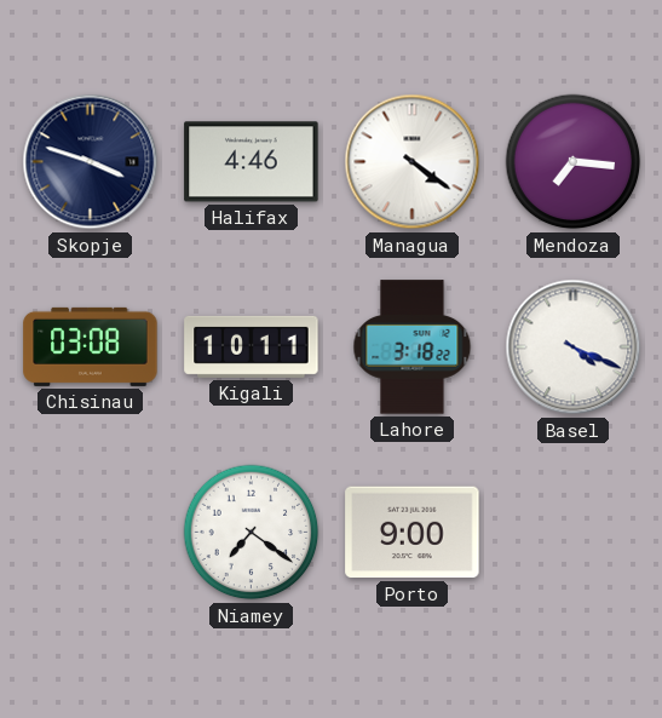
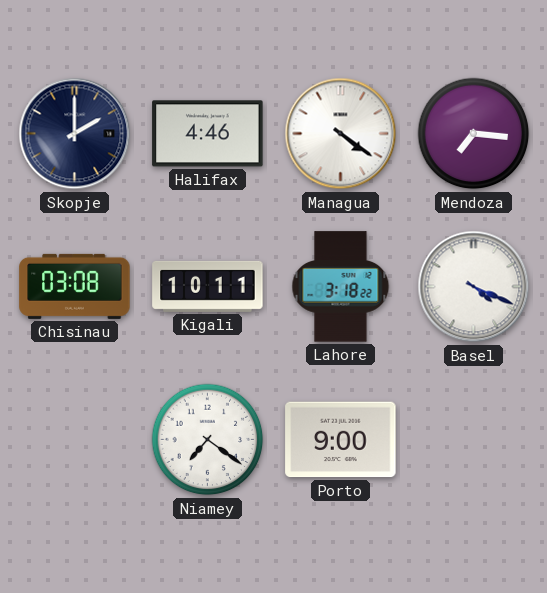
Skopje: 3:48 -> 2:00 (75, 134)
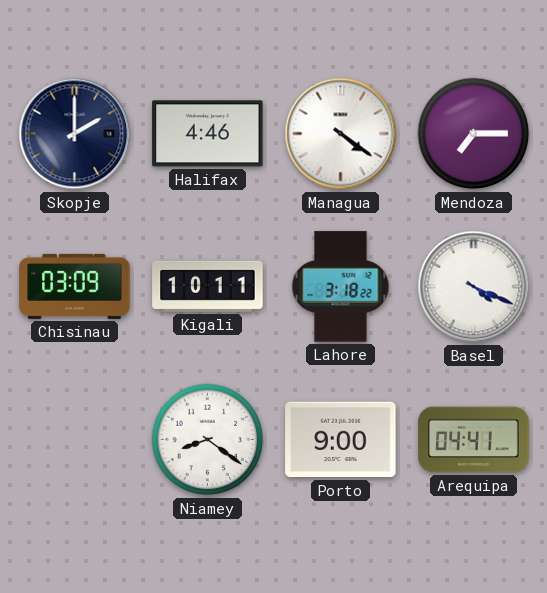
Mendoza: 7:16 -> 7:15 (474, 134)
Chisinau: 03:08 -> 03:09 (75, 286)
Niamey: 7:21 -> 8:21 (208, 440)
Arequipa: none -> 04:41 (474, 440)
